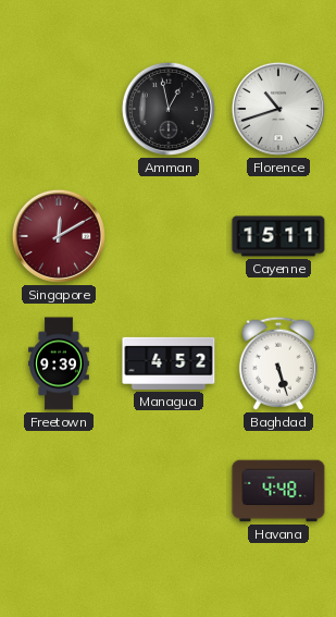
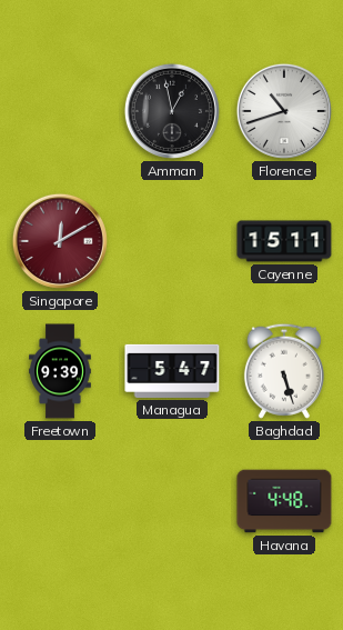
Managua: 4:52 -> 5:47 (172, 371)
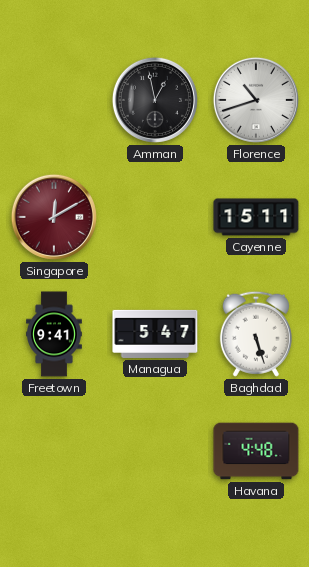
Freetown: 9:39 -> 9:41 (54, 334)
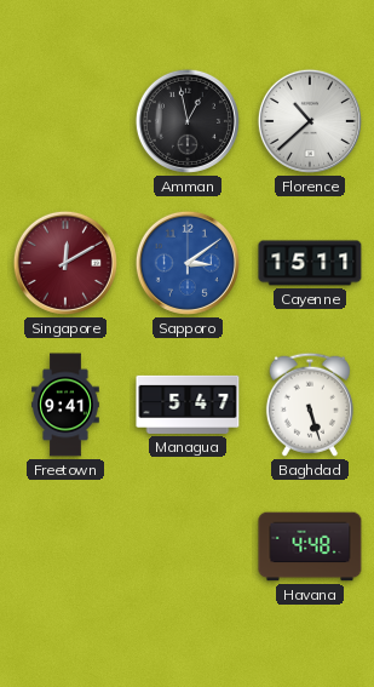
Florence: 10:42 -> 10:38 (310, 121)
Sapporo: none -> 3:09 (188, 263)
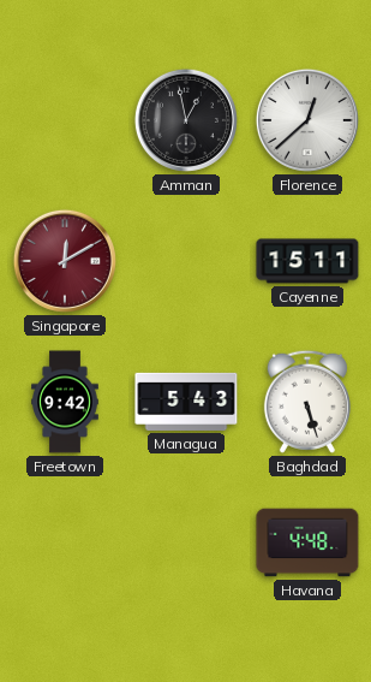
Florence: 10:38 -> 12:38 (307, 120)
Sapporo: 3:09 -> none (188, 263)
Freetown: 9:41 -> 9:42 (65, 402)
Managua: 5:47 -> 5:43 (186, 402)
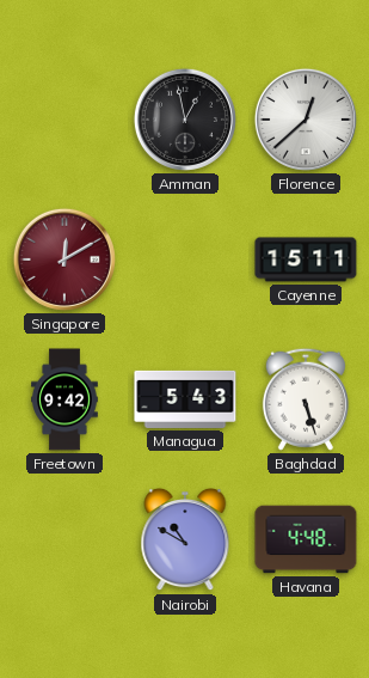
Nairobi: none -> 10:50 (185, 539)
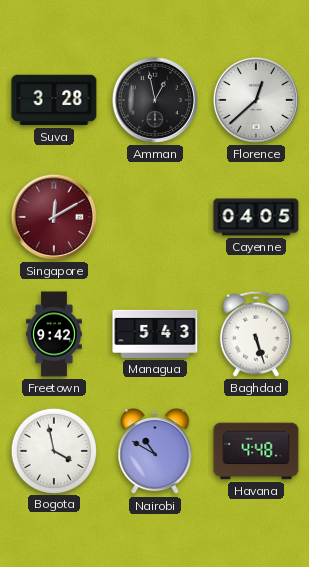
Suva: none -> 3:28 (54, 100)
Cayenne: 15:11 -> 04:05 (256, 217)
Bogota: none -> 3:58 (53, 450)
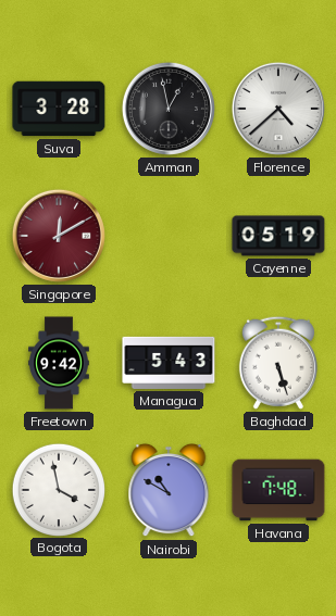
Florence: 12:38 -> 4:38 (278, 109)
Cayenne: 04:05 -> 05:19 (278, 236)
Havana: 4:48 -> 7:48 (278, 490)
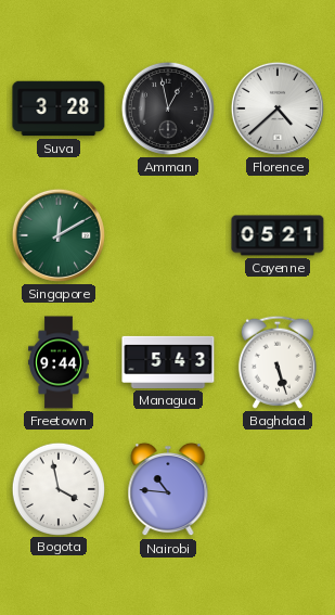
Singapore dial: burgundy -> green (59, 235)
Cayenne: 05:19 -> 05:21 (278, 235)
Freetown: 9:42 -> 9:44 (59, 362)
Nairobi: 10:50 -> 10:46 (168, 489)
Havana: 7:48 -> none (278, 490)
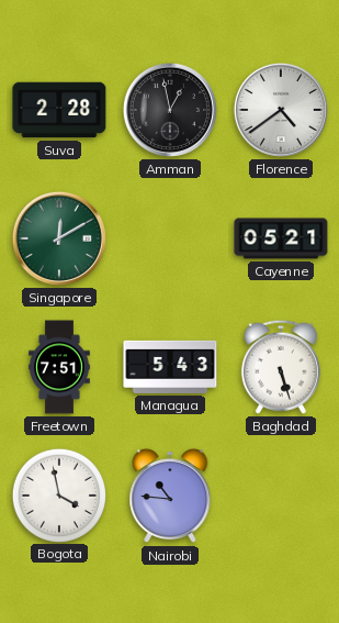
Suva: 3:28 -> 2:28 (59, 110)
Florence: 4:38 -> 4:39 (281, 110)
Freetown: 9:44 -> 7:51 (59, 367)
